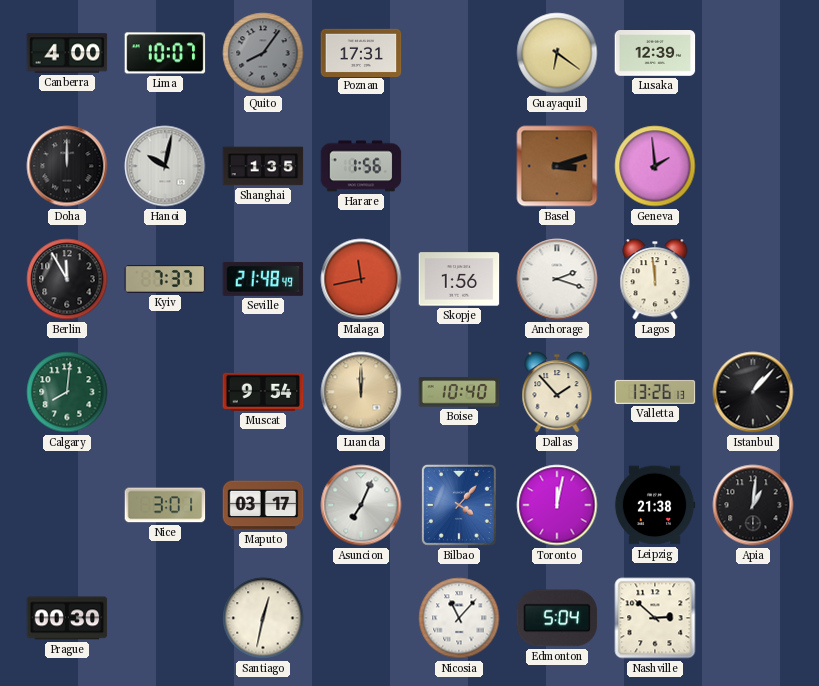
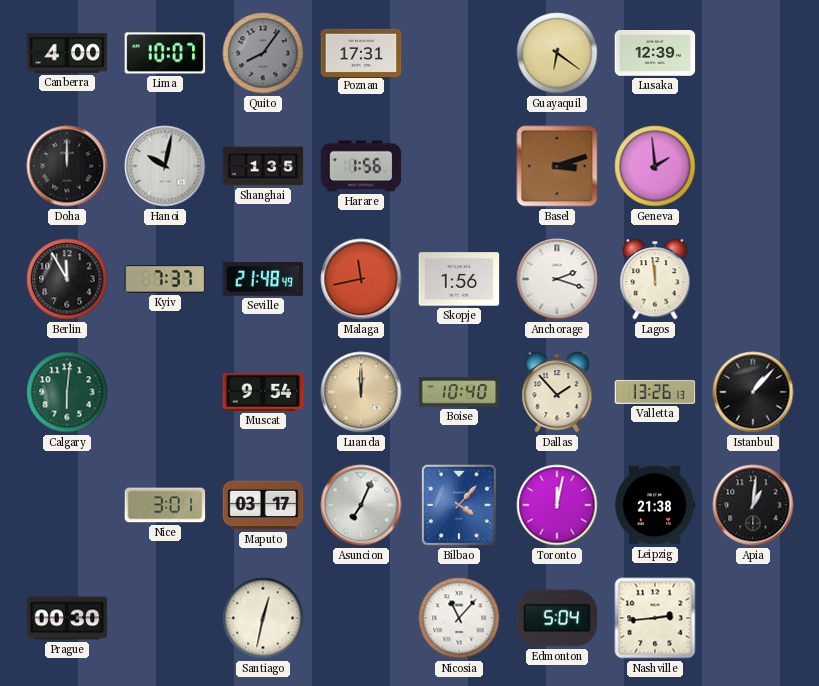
Calgary: 8:01 -> 6:01 (67, 392)
Nashville: 2:52 -> 2:44 (655, 618)
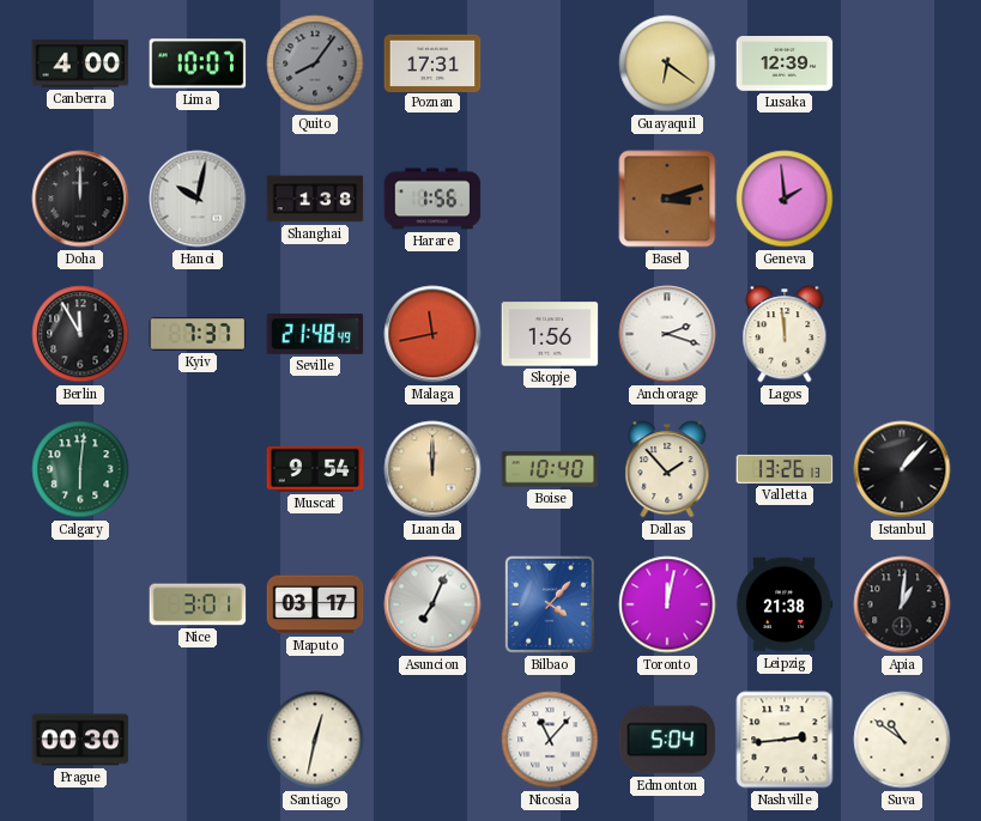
Shanghai: 1:35 -> 1:38 (315, 199)
Suva: none -> 10:51 (902, 740)
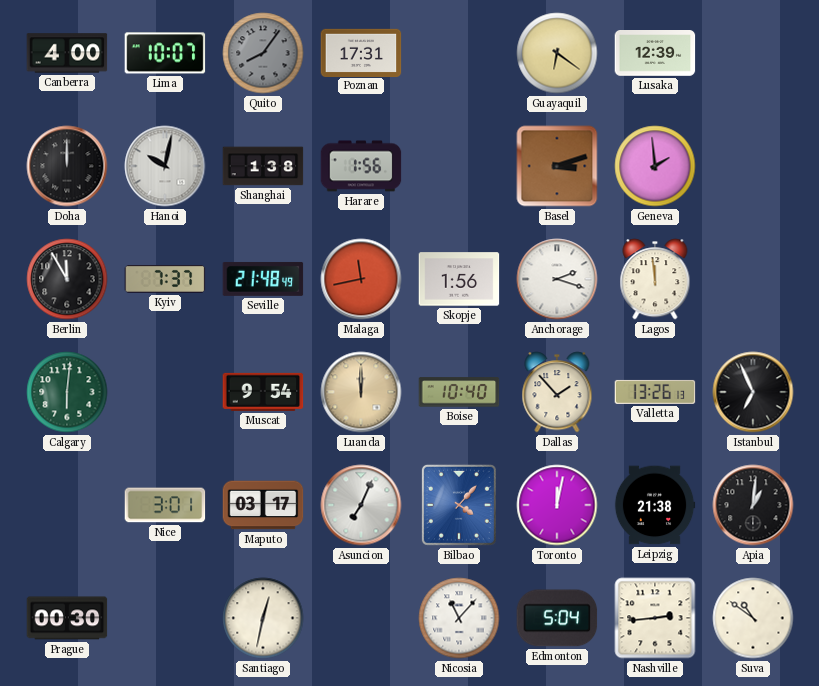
Istanbul: 1:07 -> 6:56 (753, 392)
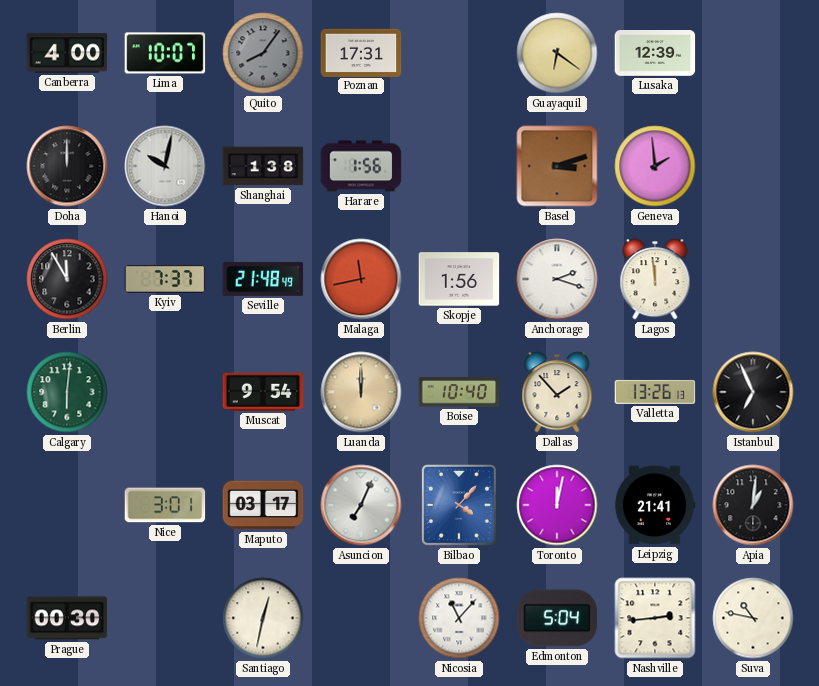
Leipzig: 21:38 -> 21:41 (655, 505)
Suva: 10:51 -> 10:47 (753, 618)
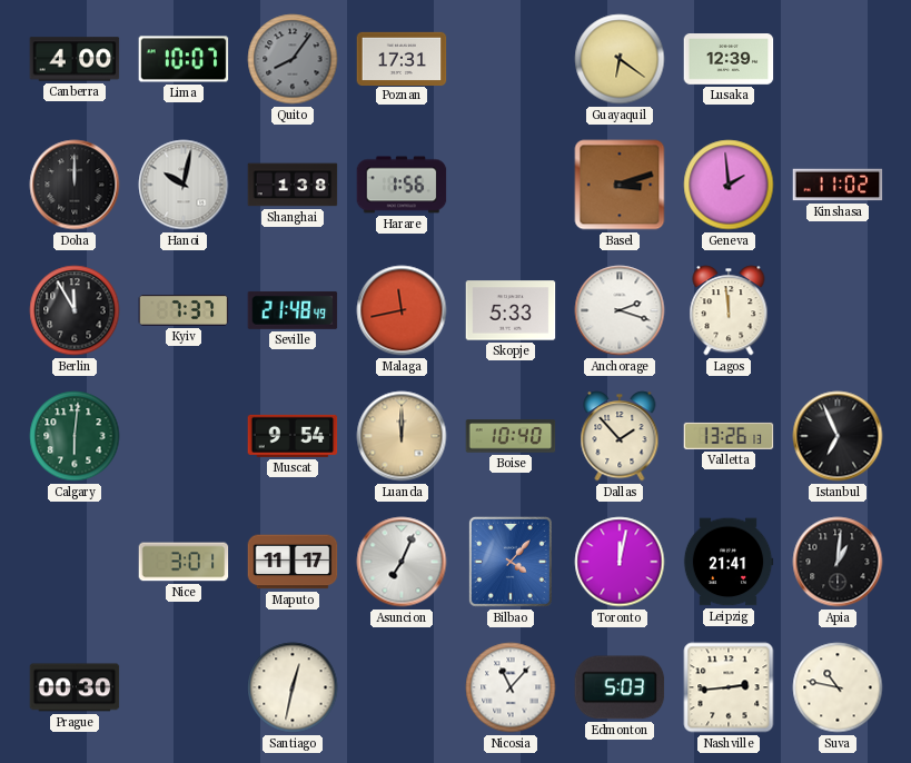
Kinshasa: none -> 11:02 (838, 185)
Skopje: 1:56 -> 5:33 (511, 310)
Maputo: 03:17 -> 11:17 (293, 562)
Edmonton: 5:04 -> 5:03 (620, 687)
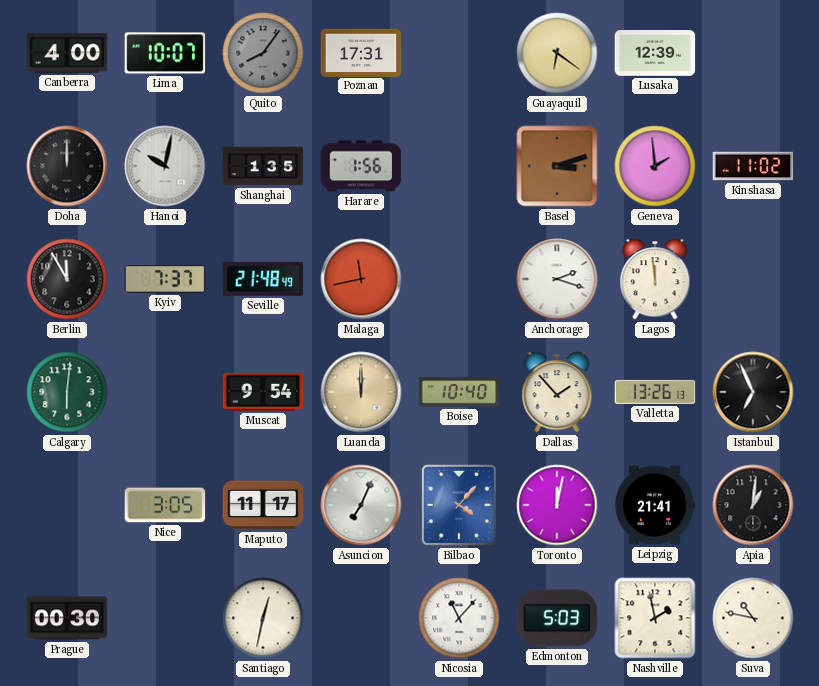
Shanghai: 1:38 -> 1:35 (263, 166)
Skopje: 5:33 -> none (511, 310)
Nice: 3:01 -> 3:05 (165, 505)
Nashville: 2:44 -> 1:58 (655, 618)
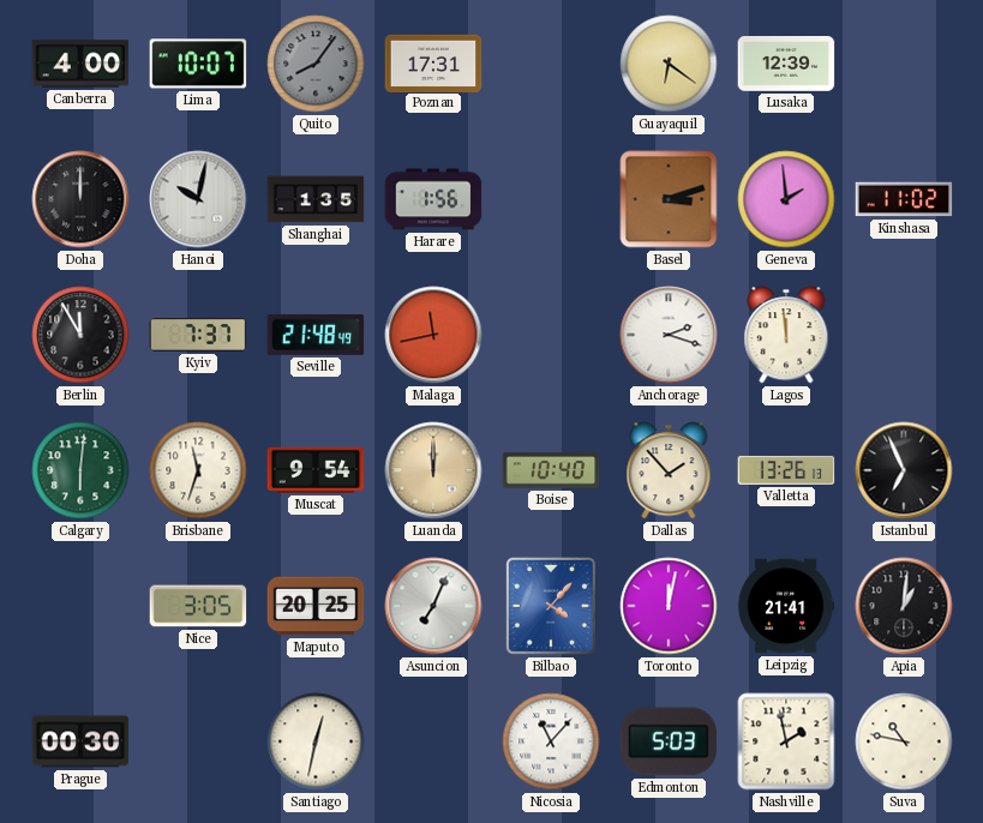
Brisbane: none -> 11:33 (198, 470)
Maputo: 11:17 -> 20:25 (316, 606)
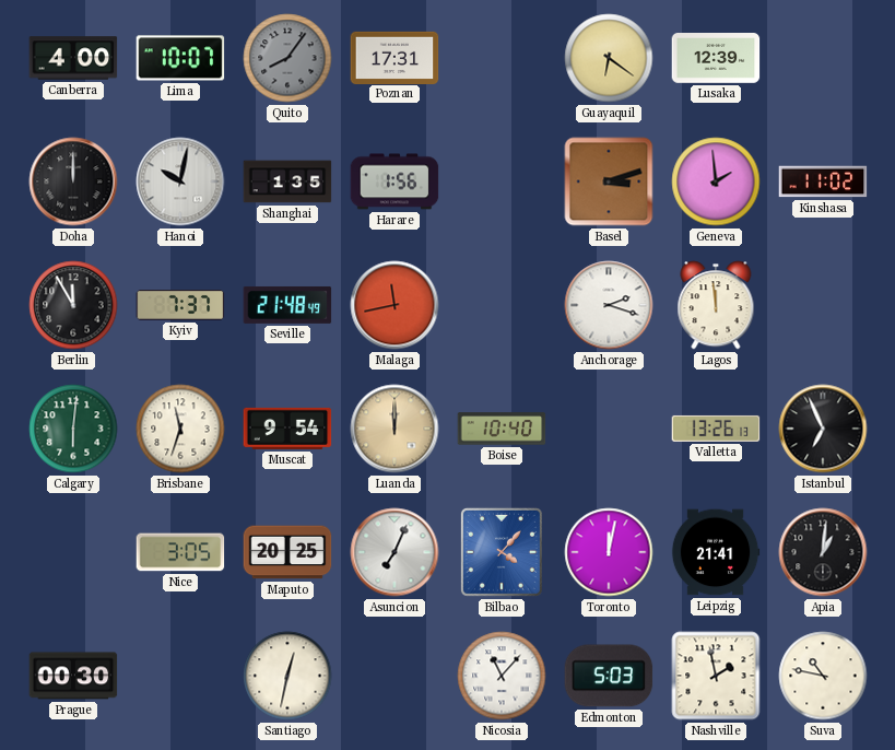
Dallas: 1:53 -> none (669, 470)
